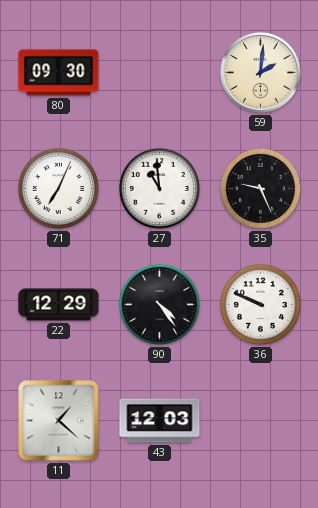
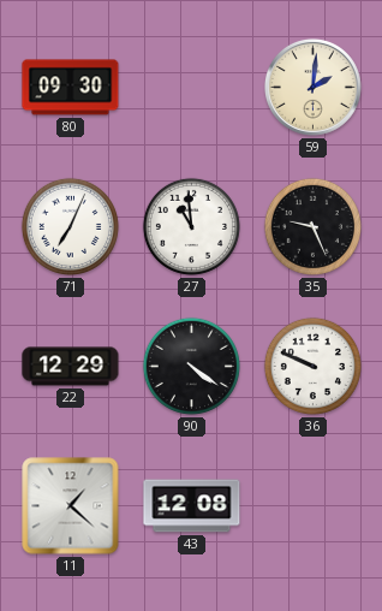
90: 4:24 -> 4:21 (191, 366)
43: 12:03 -> 12:08 (192, 506)
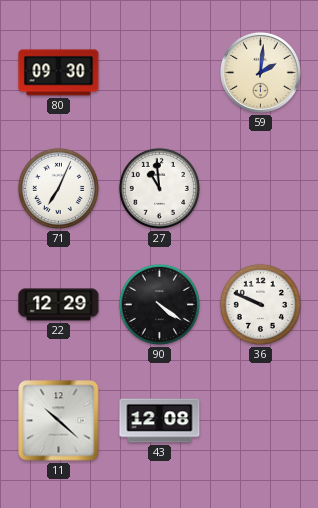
35: 9:26 -> none (312, 226)
11: 1:22 -> 10:22 (59, 421)
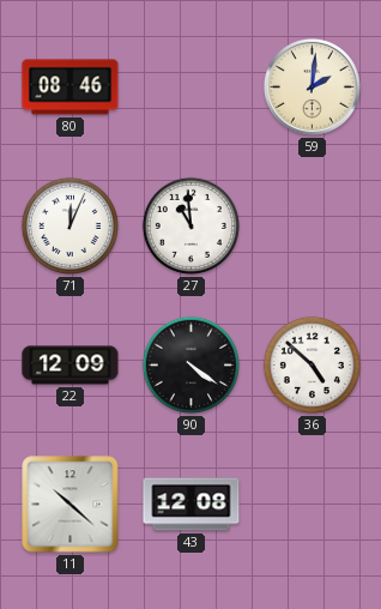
80: 09:30 -> 08:46 (71, 88)
71: 7:04 -> 12:04 (69, 225)
22: 12:29 -> 12:09 (71, 366)
36: 9:49 -> 4:52 (312, 364)
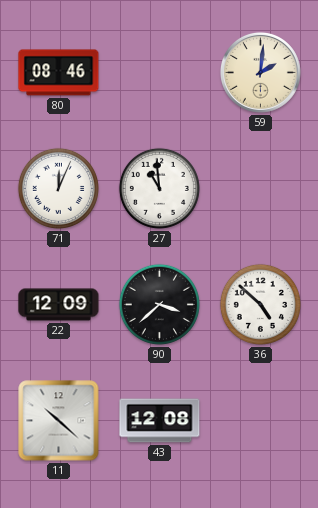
90: 4:21 -> 3:38 (159, 304)
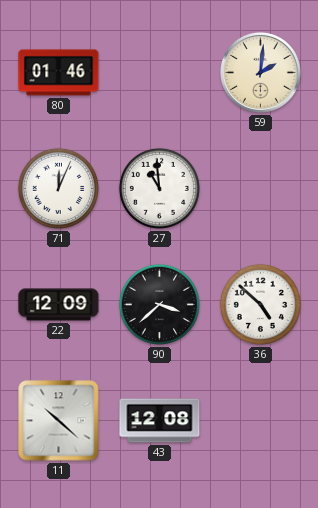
80: 08:46 -> 01:46 (59, 73)
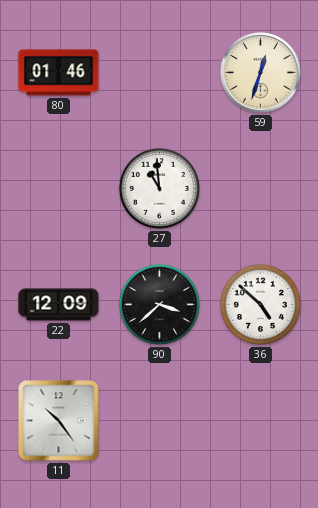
59: 2:01 -> 12:33 (260, 72)
71: 12:04 -> none (58, 188)
11: 10:22 -> 10:24 (59, 421)
43: 12:08 -> none (160, 421)
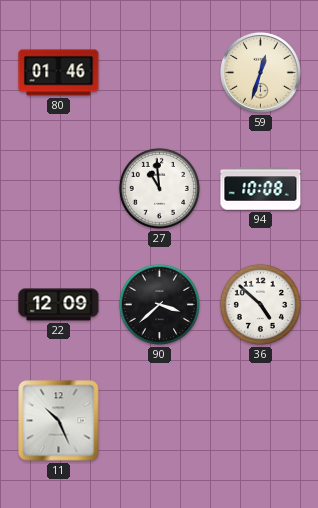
94: none -> 10:08 (261, 189)
11: 10:24 -> 10:26 (59, 421)
